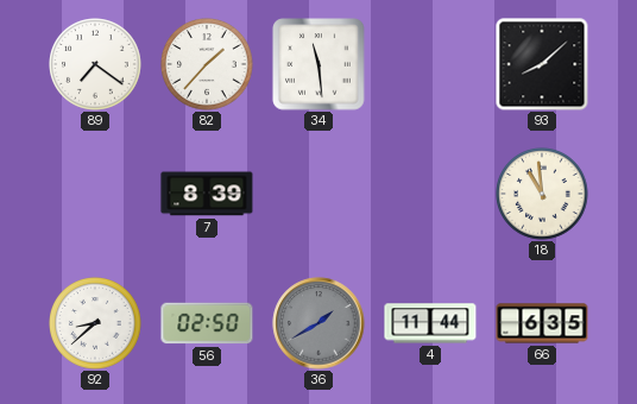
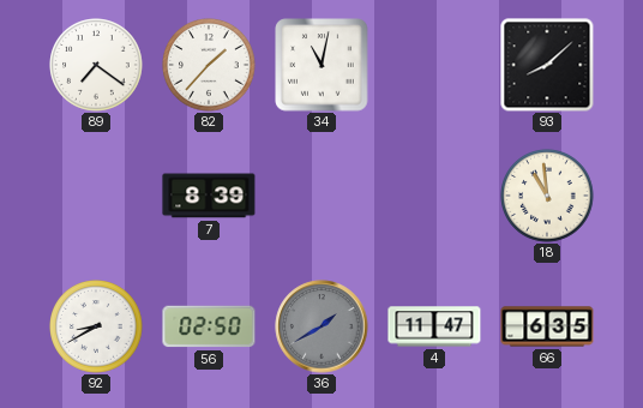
34: 11:29 -> 11:02 (321, 65)
92: 8:38 -> 8:40 (96, 326)
4: 11:44 -> 11:47 (434, 326)
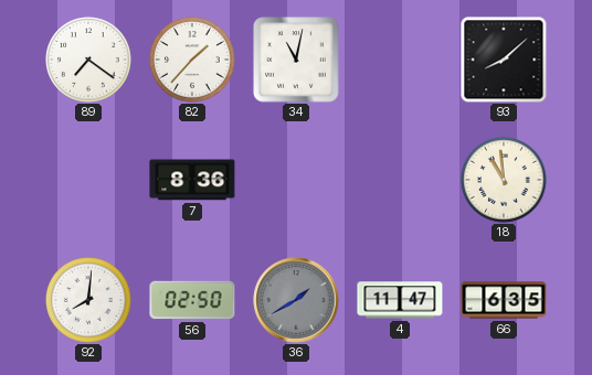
7: 8:39 -> 8:36 (192, 180)
92: 8:40 -> 8:01 (88, 300)
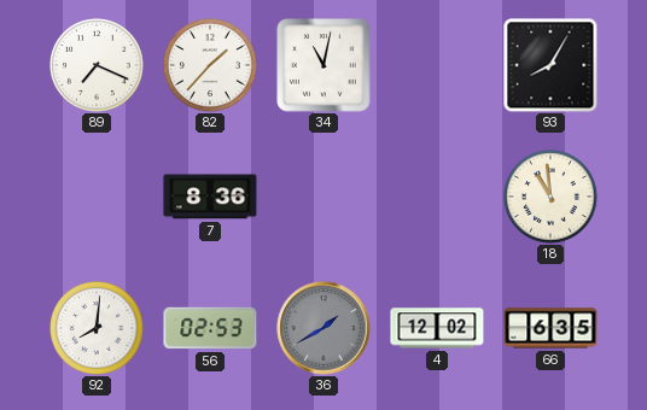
89: 7:21 -> 7:19 (97, 65)
93: 8:08 -> 8:05 (550, 65)
56: 02:50 -> 02:53 (210, 328)
4: 11:47 -> 12:02 (437, 328)
